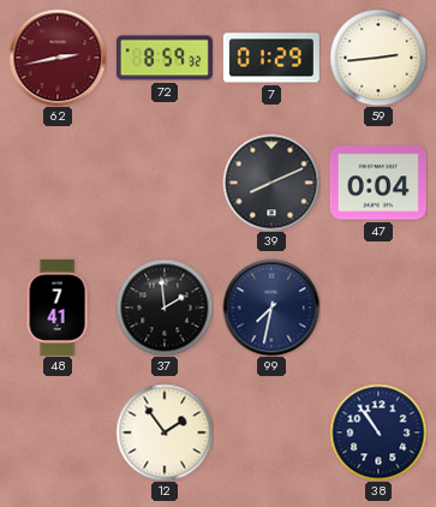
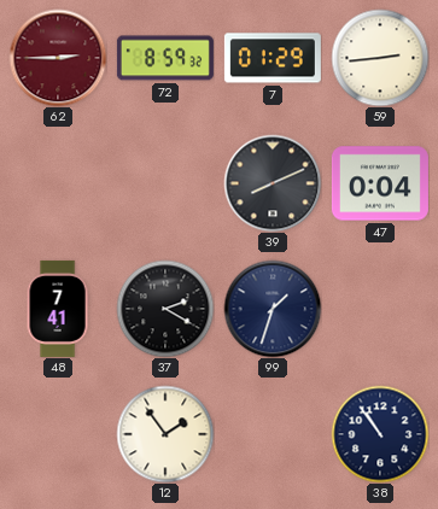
62: 2:43 -> 2:45 (58, 58)
37: 1:59 -> 2:20 (165, 309)
99: 7:32 -> 1:33 (273, 309)
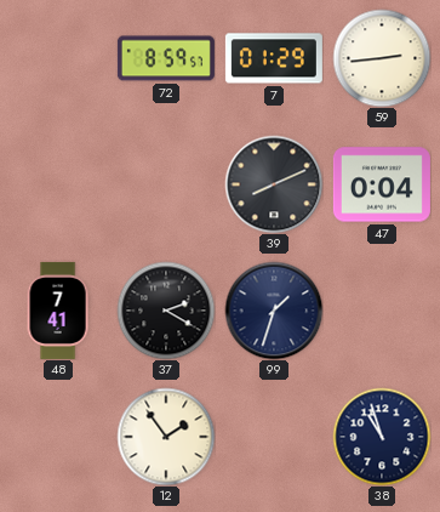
62: 2:45 -> none (58, 58)
72: 8:59:32 -> 8:59:57 (166, 58)
38: 10:54 -> 10:57 (382, 437)
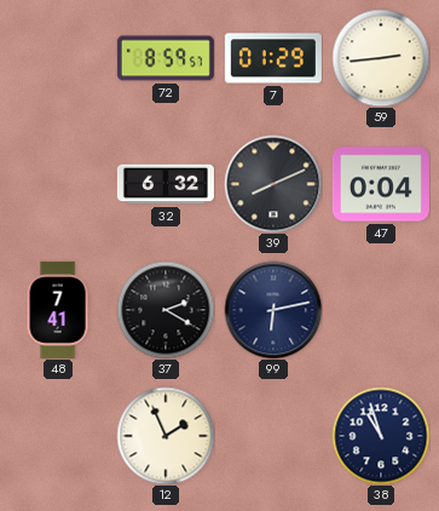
32: none -> 6:32 (166, 184)
99: 1:33 -> 6:13 (273, 310)
12: 1:54 -> 1:56 (166, 436)
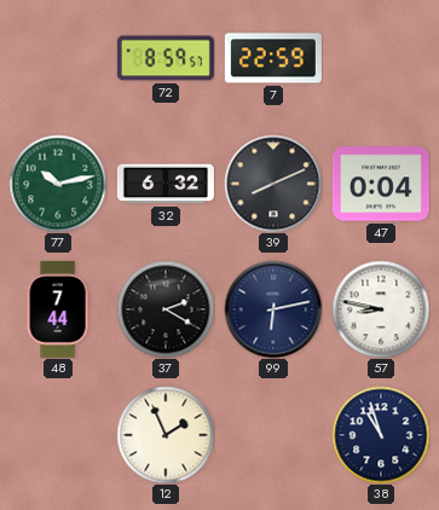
7: 01:29 -> 22:59 (273, 58)
59: 2:44 -> none (381, 58)
77: none -> 10:13 (58, 184)
48: 7:41 -> 7:44 (58, 309)
57: none -> 8:47 (381, 309)
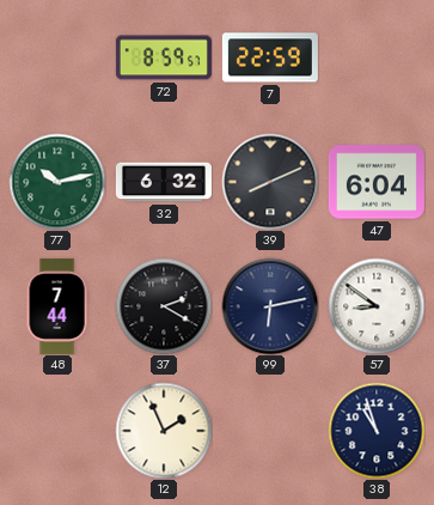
47: 0:04 -> 6:04 (377, 182)
57: 8:47 -> 8:51 (377, 306)
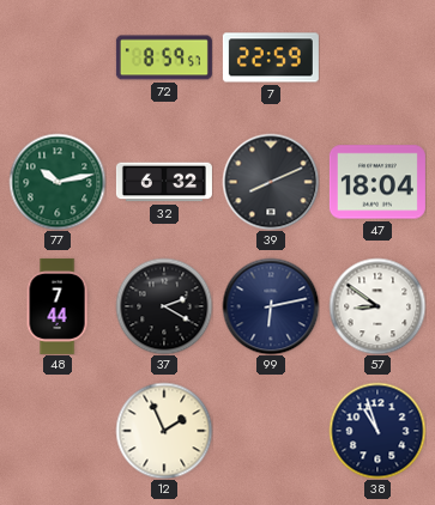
47: 6:04 -> 18:04 (377, 182)
